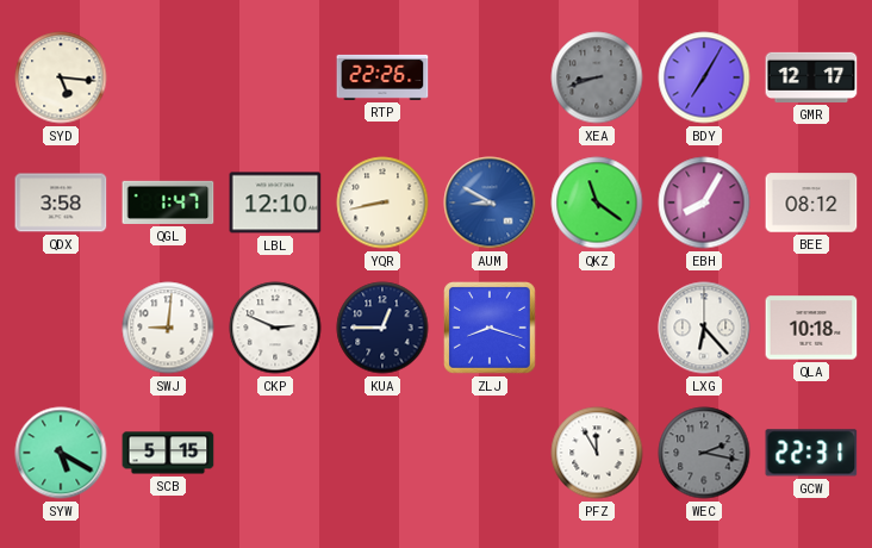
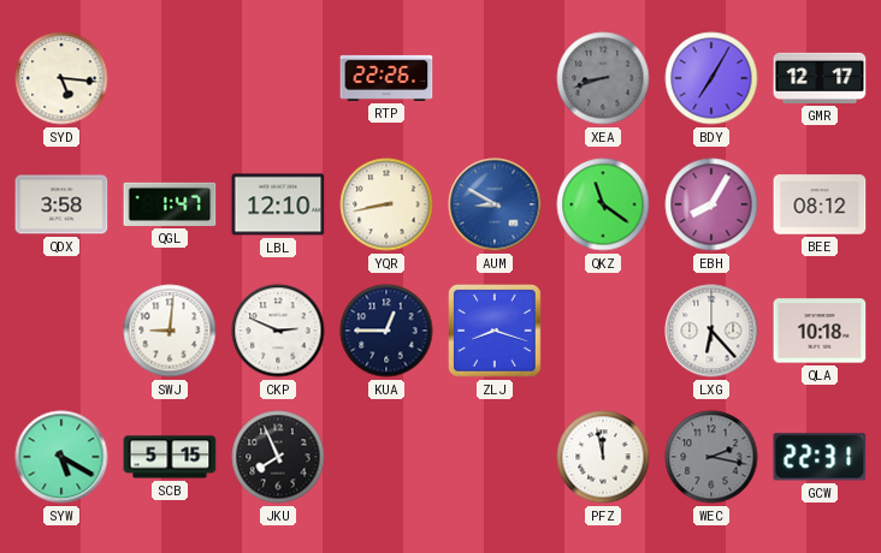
JKU: none -> 7:56 (278, 457)
PFZ: 11:55 -> 11:58 (603, 457)
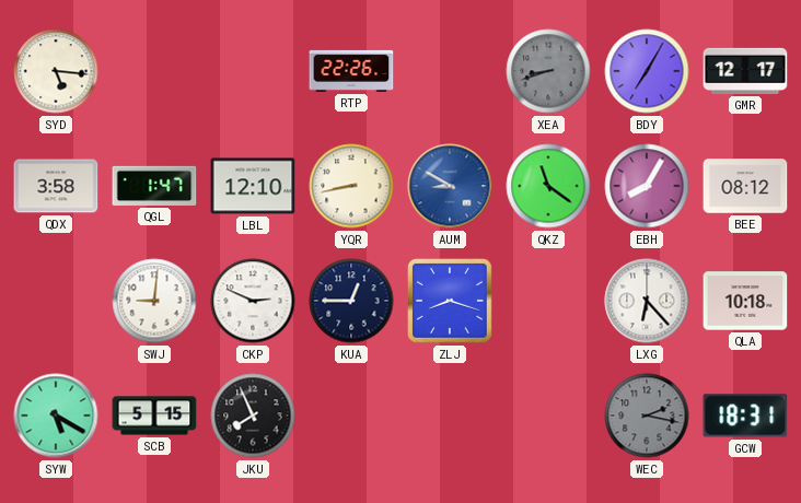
PFZ: 11:58 -> none (603, 457)
GCW: 22:31 -> 18:31 (745, 416)
